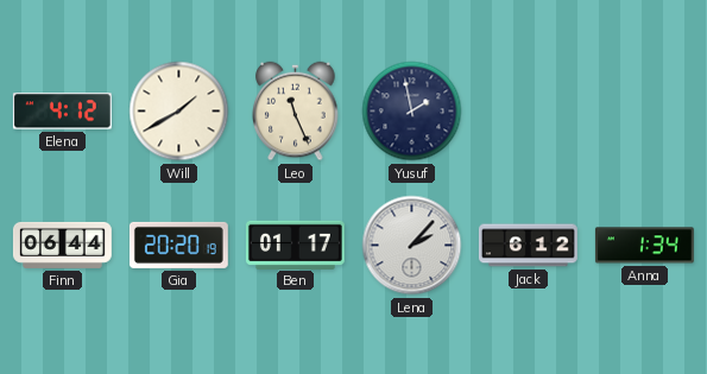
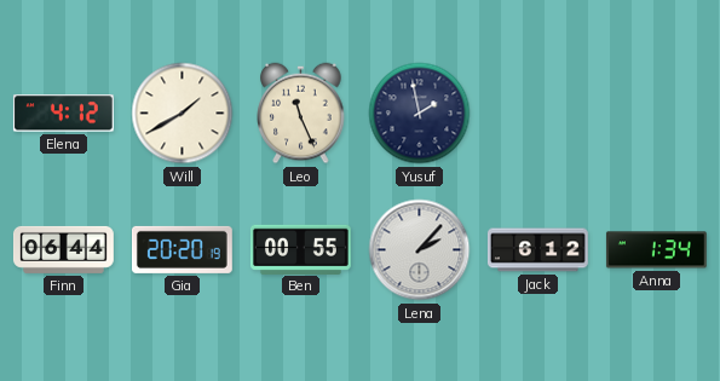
Ben: 01:17 -> 00:55 (300, 249)
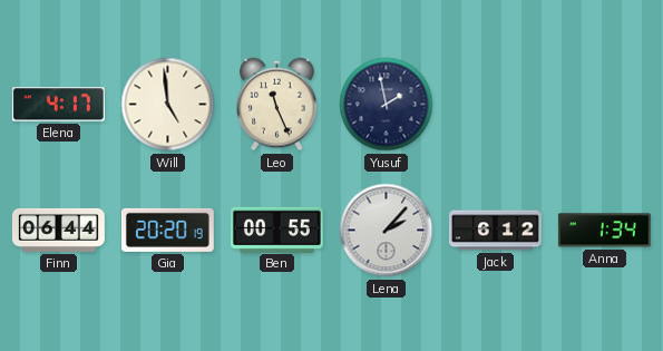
Elena: 4:12 -> 4:17 (58, 105)
Will: 1:40 -> 4:59 (168, 105)
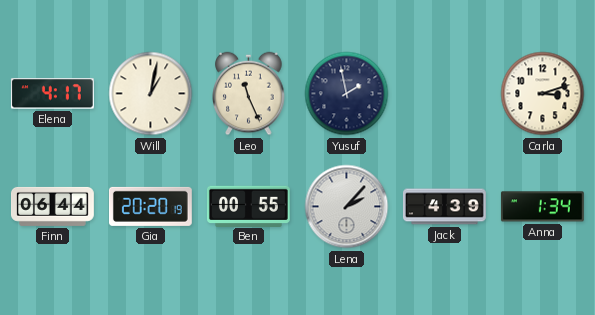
Will: 4:59 -> 1:02 (151, 94)
Carla: none -> 3:12 (543, 94)
Jack: 6:12 -> 4:39 (444, 207)
